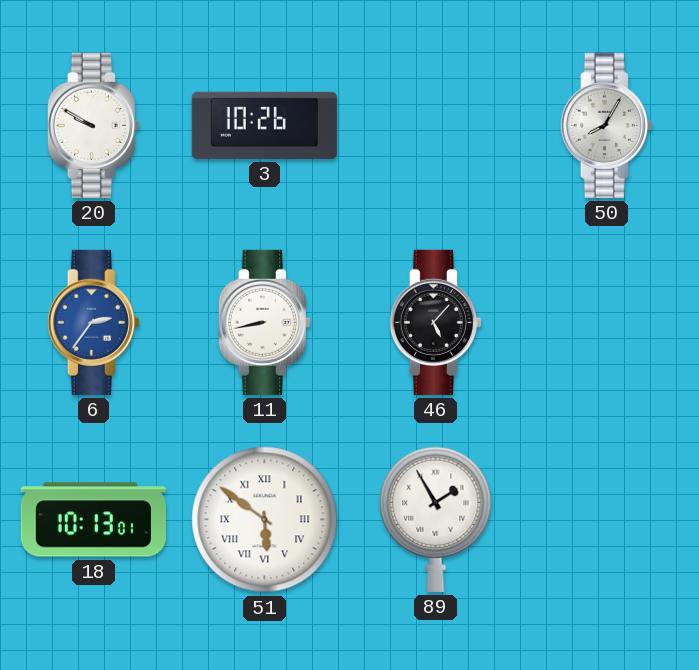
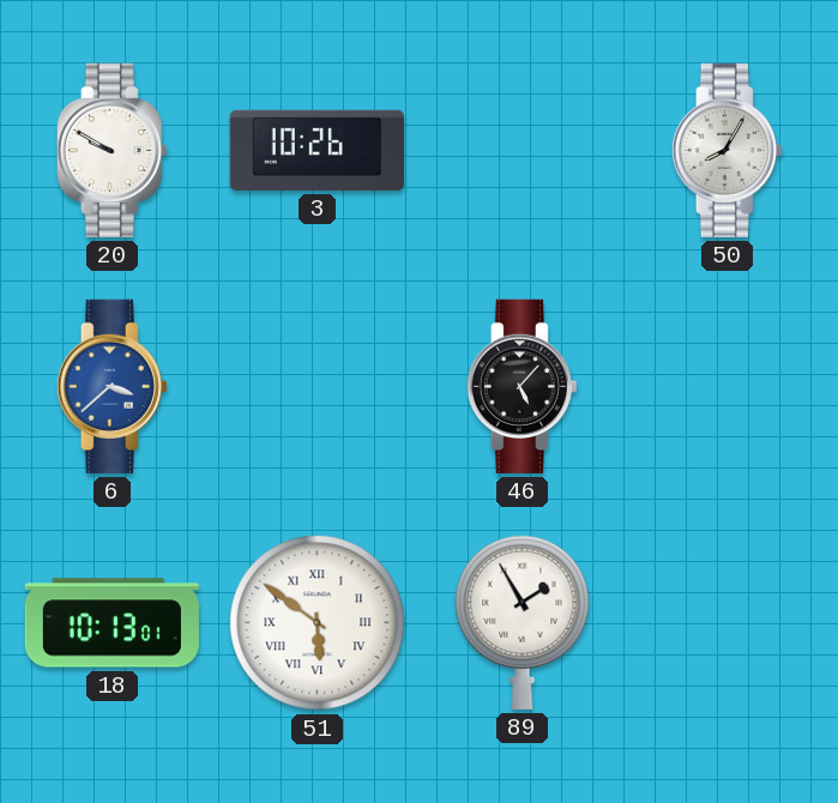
6: 2:36 -> 3:38 (111, 386)
11: 8:43 -> none (264, 322)
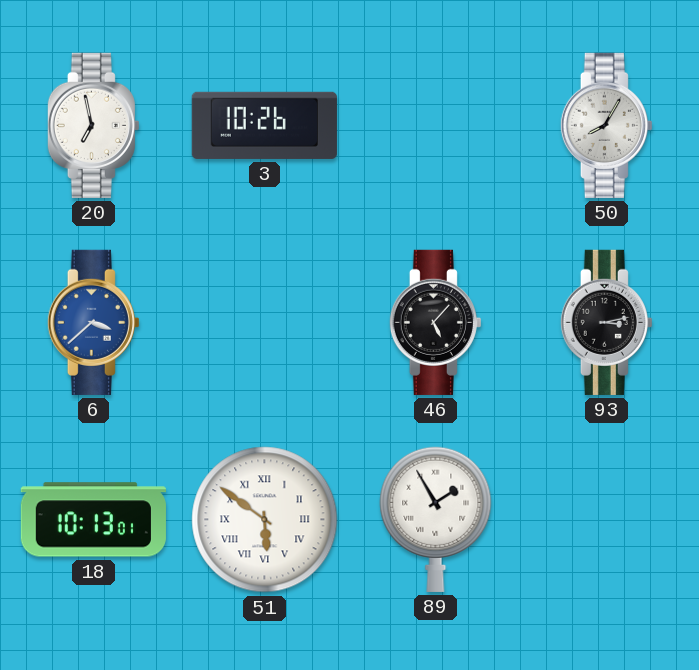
20: 9:50 -> 6:58 (93, 125)
93: none -> 3:13 (606, 322)
